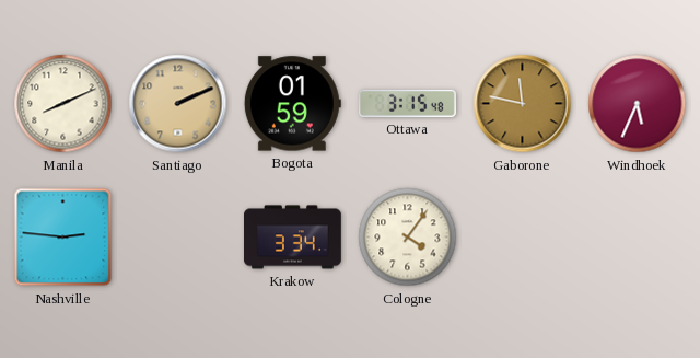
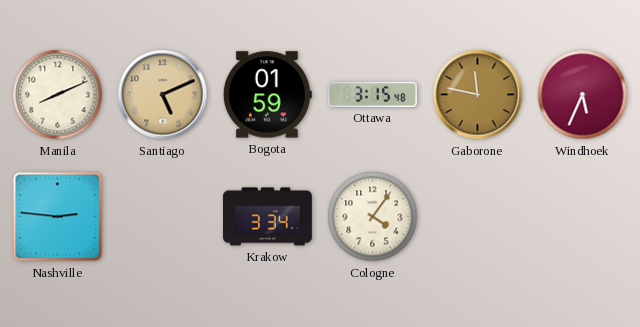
Santiago: 2:11 -> 5:11 (163, 95)
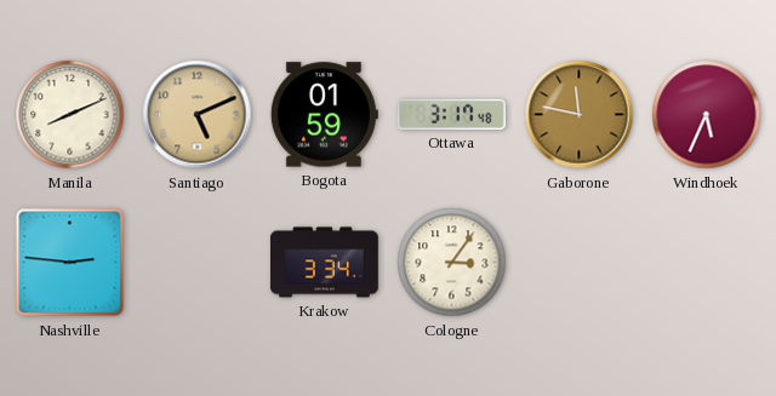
Ottawa: 3:15 -> 3:17 (451, 114)
Cologne: 4:06 -> 3:06 (452, 263)
